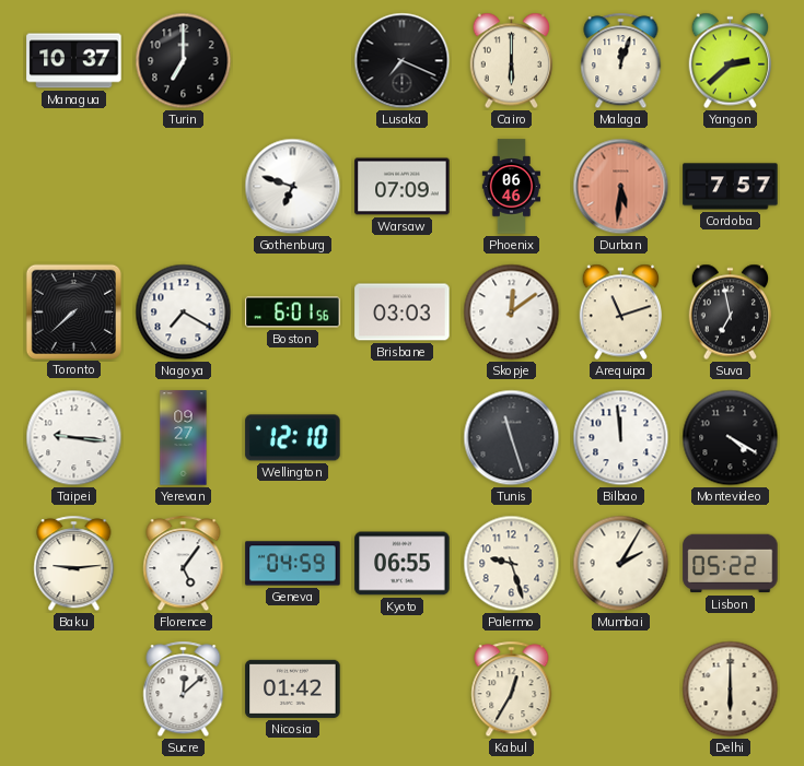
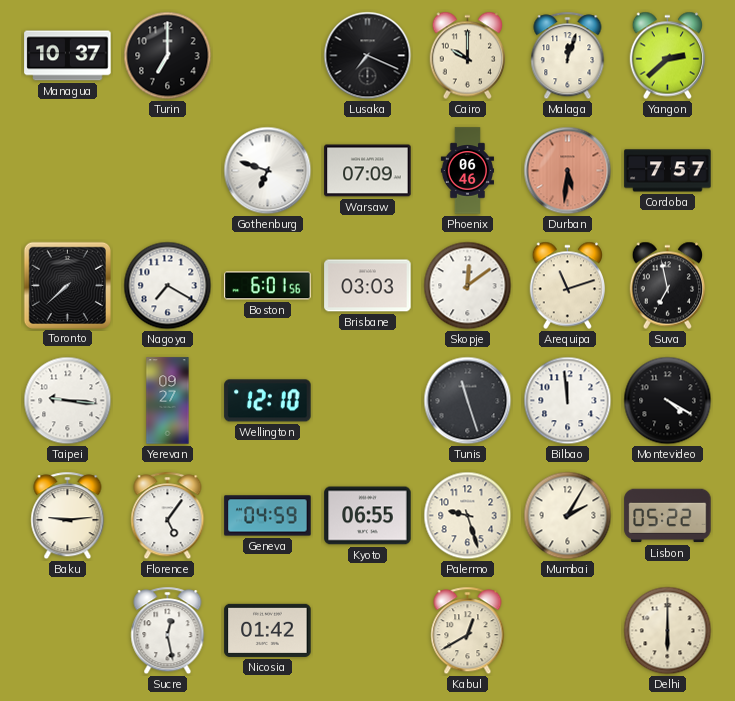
Cairo: 6:00 -> 10:00 (468, 56)
Sucre: 12:08 -> 12:28 (168, 631)
Kabul: 12:35 -> 12:40 (468, 631)
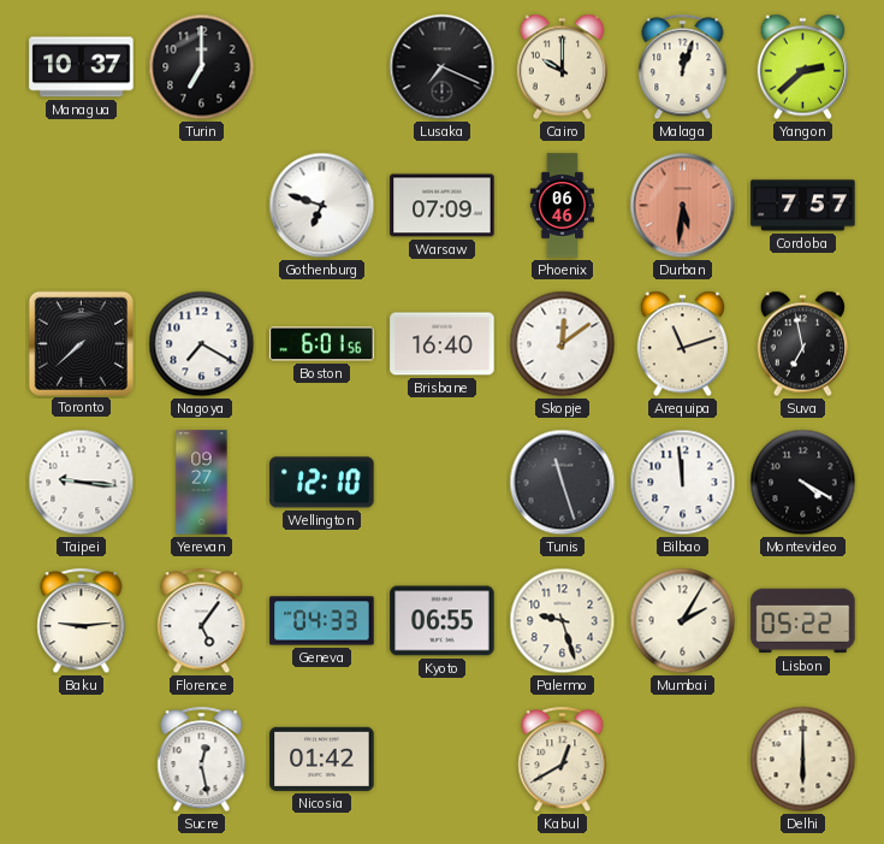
Brisbane: 03:03 -> 16:40 (443, 344)
Geneva: 04:59 -> 04:33 (322, 621)
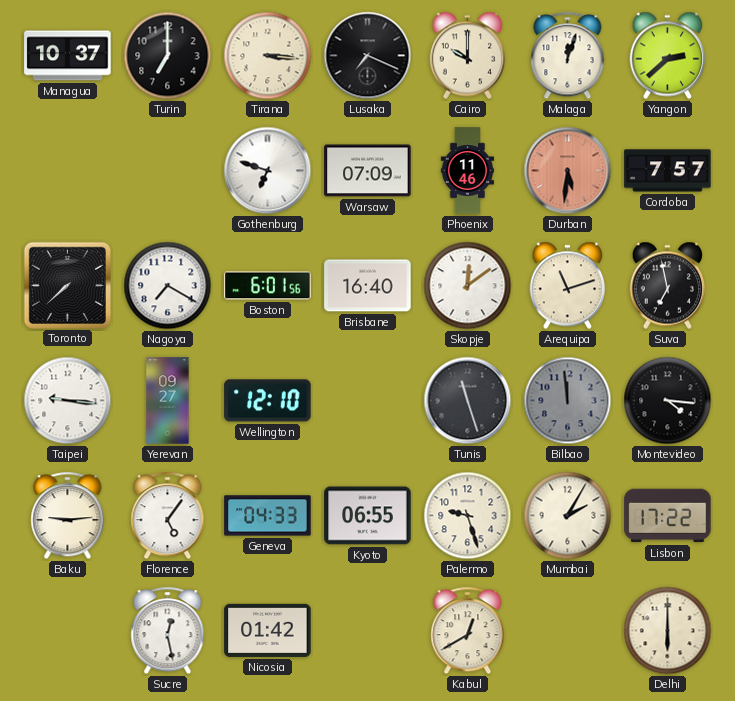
Tirana: none -> 3:16 (268, 56)
Phoenix: 06:46 -> 11:46 (467, 171)
Bilbao dial: white -> grey (568, 401)
Montevideo: 4:20 -> 4:16 (668, 401)
Lisbon: 05:22 -> 17:22 (668, 516)
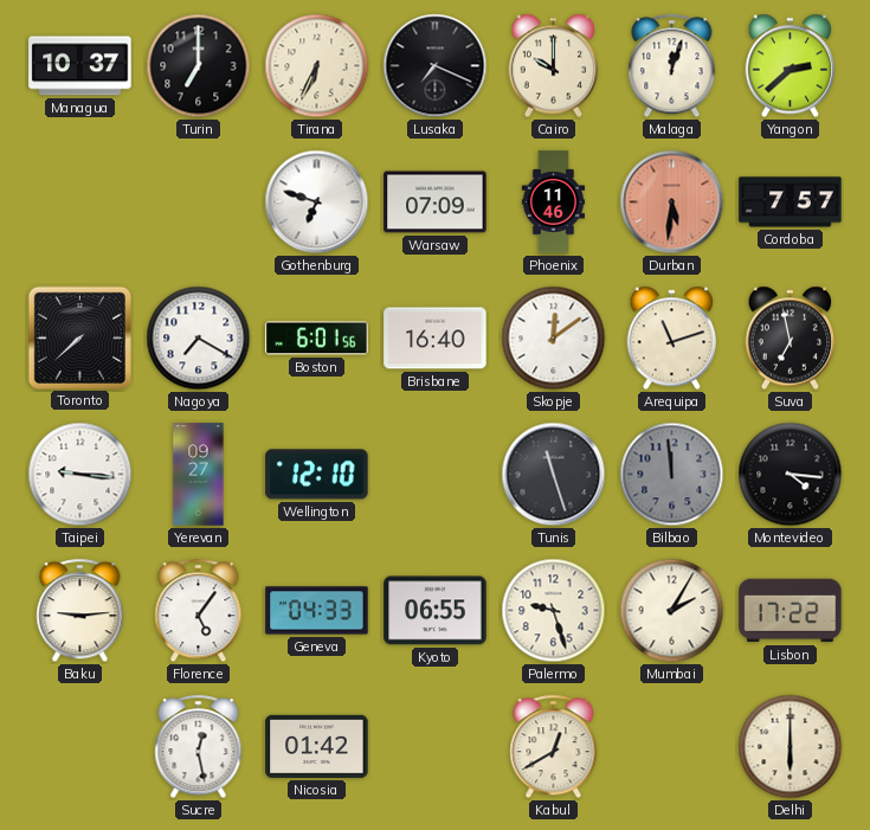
Tirana: 3:16 -> 6:34 (317, 66)
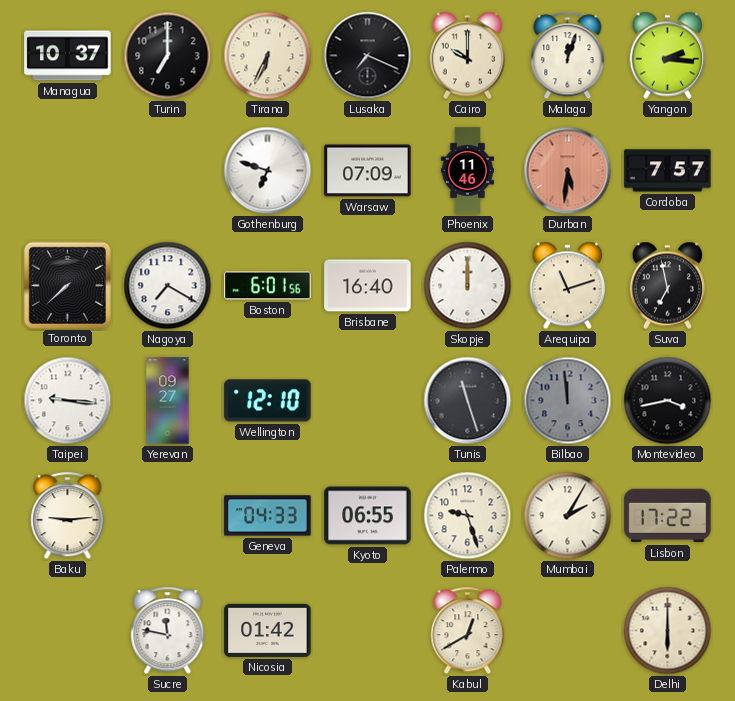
Yangon: 2:38 -> 2:16 (668, 56)
Skopje: 12:09 -> 12:00 (468, 286)
Montevideo: 4:16 -> 3:43 (668, 401)
Florence: 5:06 -> none (199, 611)
Sucre: 12:28 -> 11:47 (168, 631)
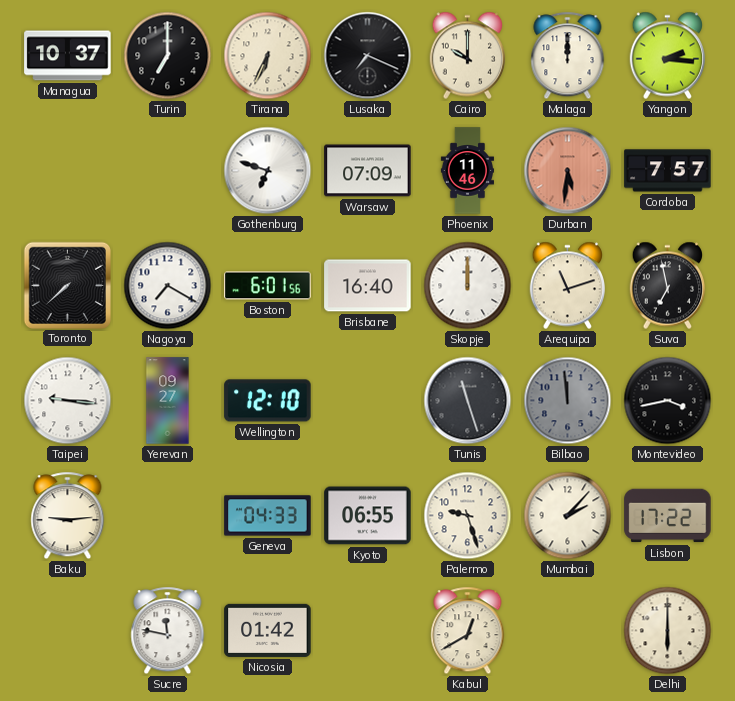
Malaga: 12:03 -> 12:00 (568, 56)
Mumbai: 2:05 -> 2:07 (568, 516)
